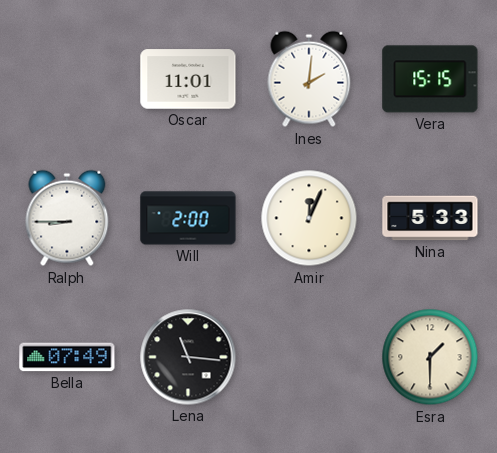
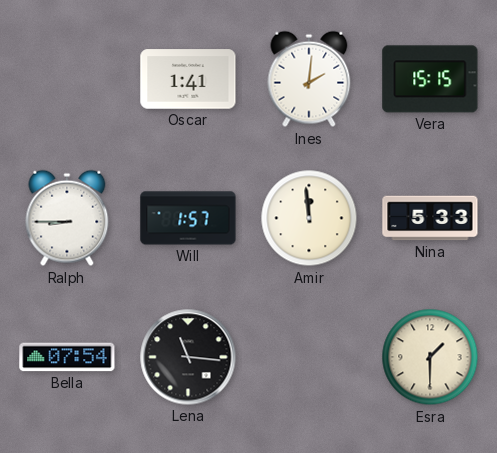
Oscar: 11:01 -> 1:41 (188, 79)
Will: 2:00 -> 1:57 (188, 218)
Amir: 12:04 -> 11:59 (309, 218)
Bella: 07:49 -> 07:54 (67, 357)
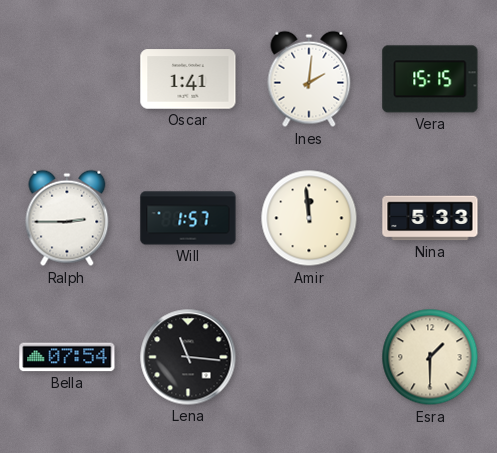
Ralph: 8:45 -> 2:45 (67, 218)
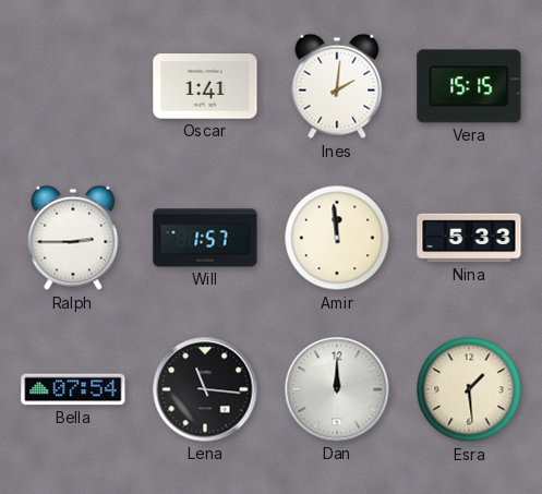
Dan: none -> 12:00 (337, 389)
Esra: 1:30 -> 1:29 (469, 389)
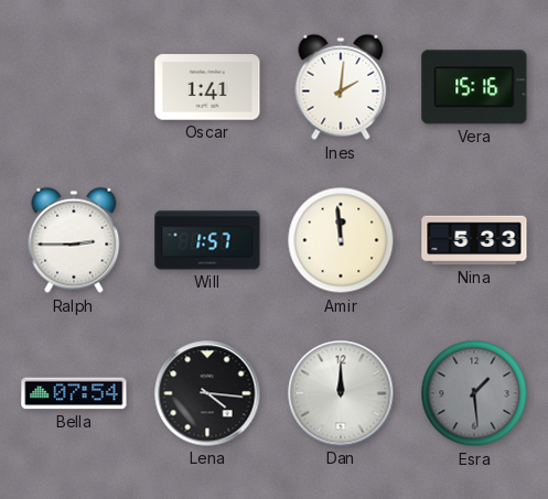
Vera: 15:15 -> 15:16 (474, 87)
Lena: 11:16 -> 4:16 (207, 393)
Esra dial: cream -> grey (474, 393)
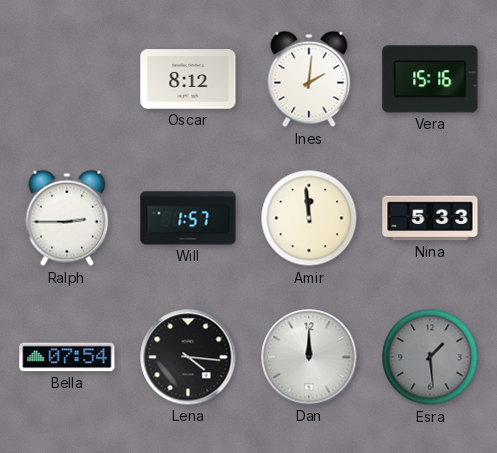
Oscar: 1:41 -> 8:12 (188, 79)
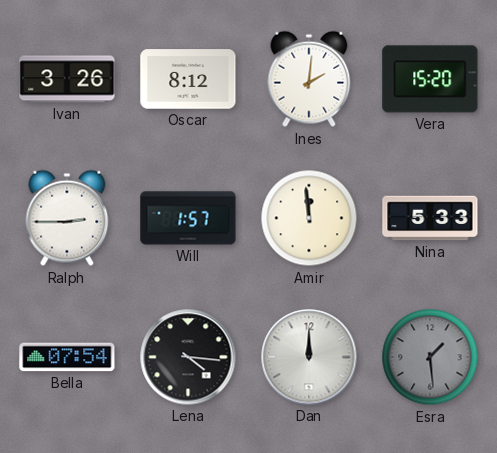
Ivan: none -> 3:26 (67, 79)
Vera: 15:16 -> 15:20 (430, 79)
